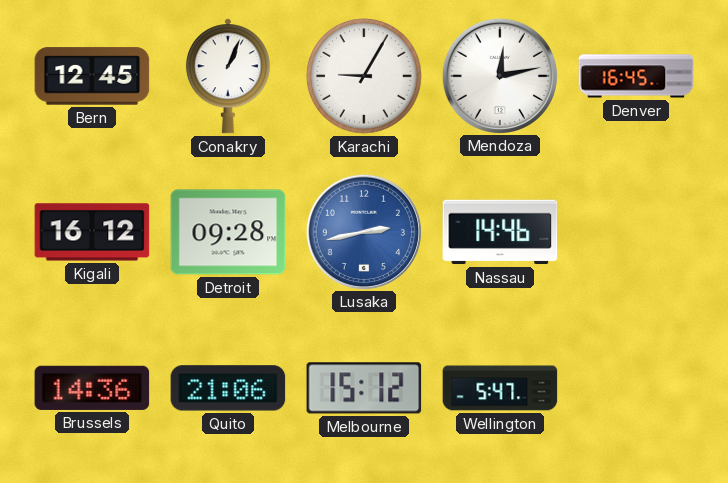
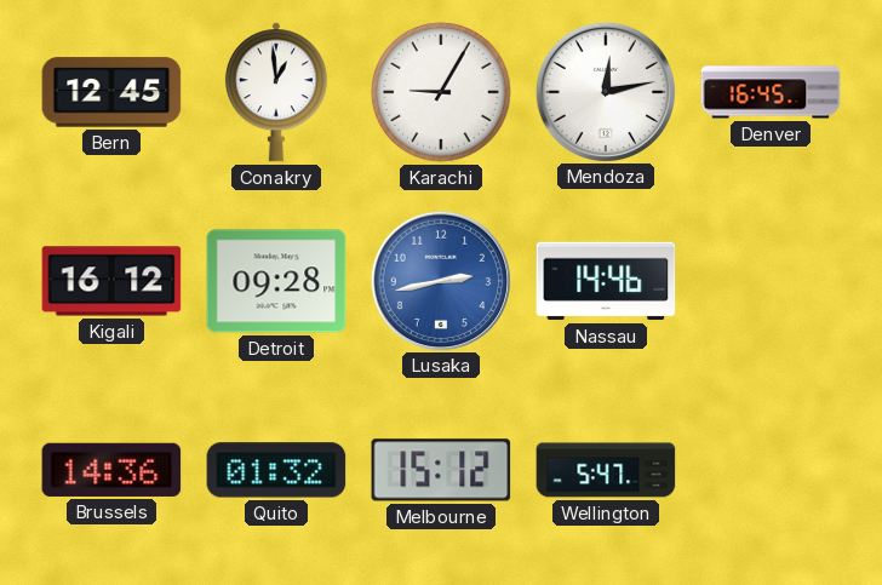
Conakry: 1:04 -> 12:59 (276, 92)
Quito: 21:06 -> 01:32 (276, 470)
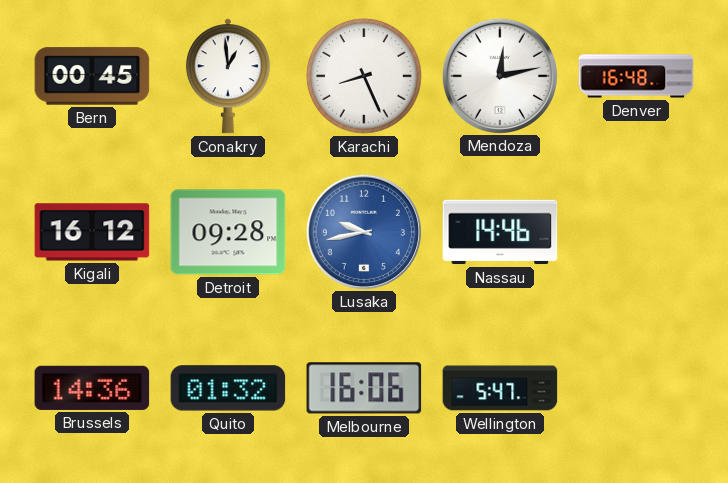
Bern: 12:45 -> 00:45 (92, 76)
Karachi: 9:05 -> 8:26 (364, 76)
Denver: 16:45 -> 16:48 (636, 76)
Lusaka: 2:43 -> 9:43 (363, 231)
Melbourne: 15:12 -> 16:06 (364, 388)
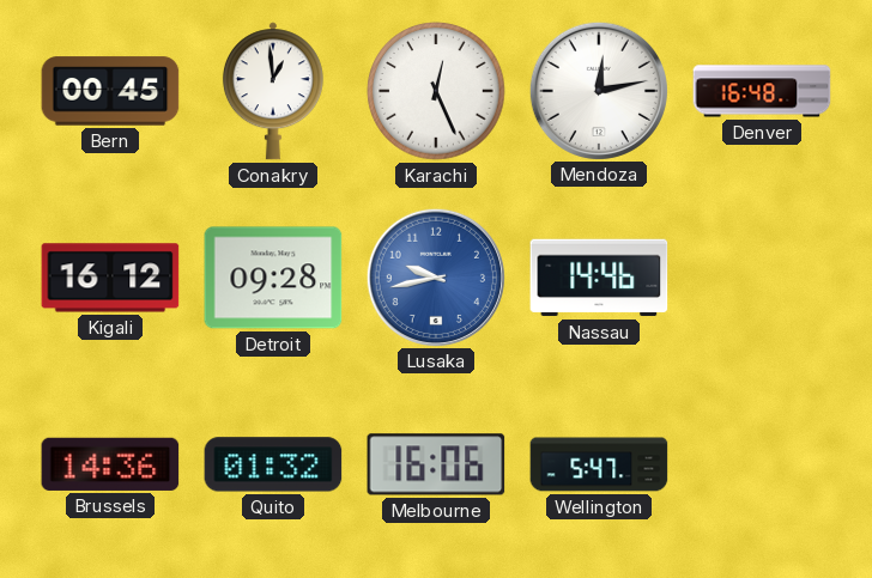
Karachi: 8:26 -> 12:26 (436, 91)
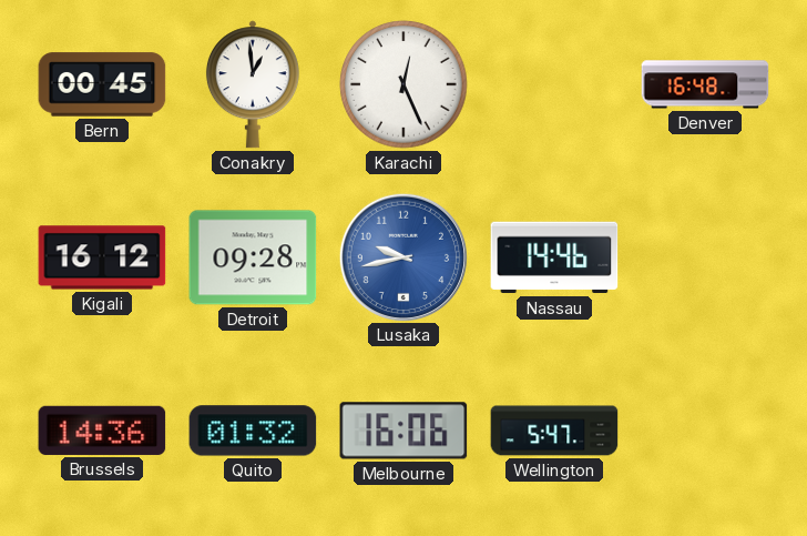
Mendoza: 12:13 -> none (598, 90)
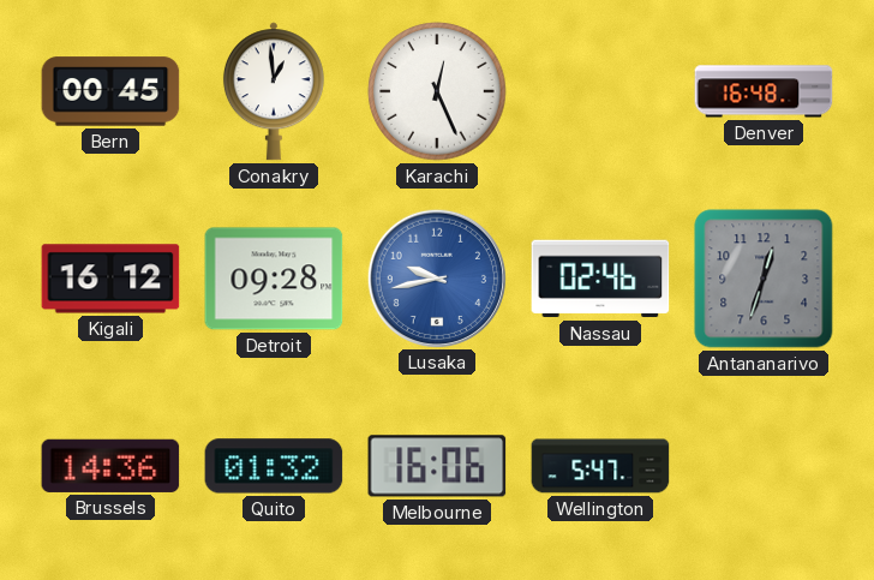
Nassau: 14:46 -> 02:46 (600, 279)
Antananarivo: none -> 12:33 (764, 279)
